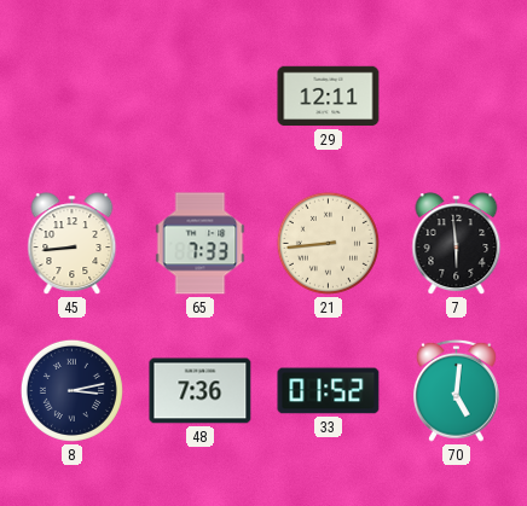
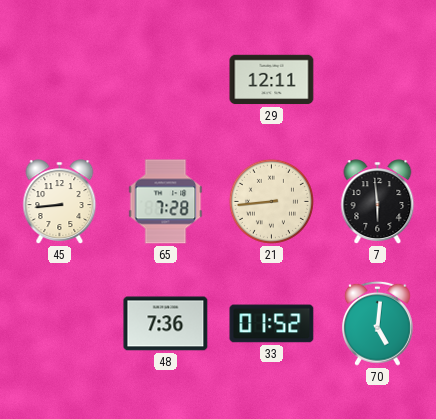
65: 7:33 -> 7:28 (166, 202)
8: 3:13 -> none (71, 390)
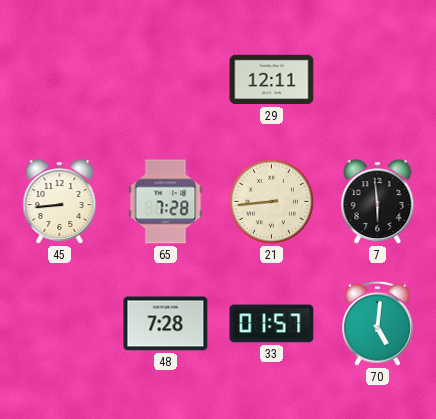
48: 7:36 -> 7:28 (166, 324)
33: 01:52 -> 01:57 (272, 324)
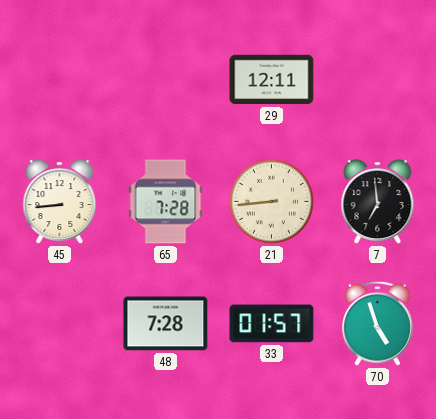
7: 5:59 -> 6:59 (378, 202)
70: 5:01 -> 4:57 (377, 323)
